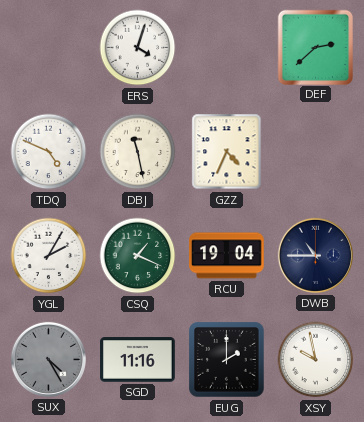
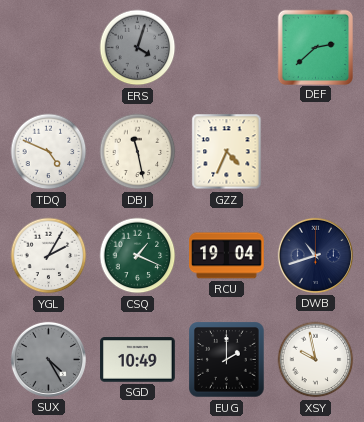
ERS dial: white -> grey (138, 48)
DWB: 10:45 -> 10:42 (315, 255)
SGD: 11:16 -> 10:49 (138, 360)
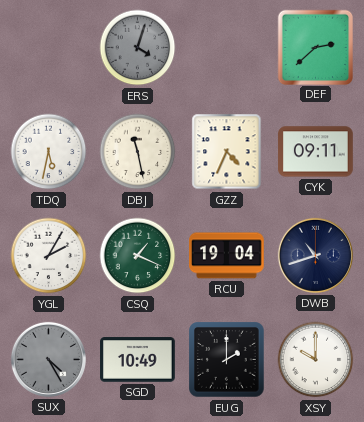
TDQ: 4:49 -> 5:32 (49, 152)
CYK: none -> 09:11 (316, 152)
XSY: 9:58 -> 10:00 (316, 360)
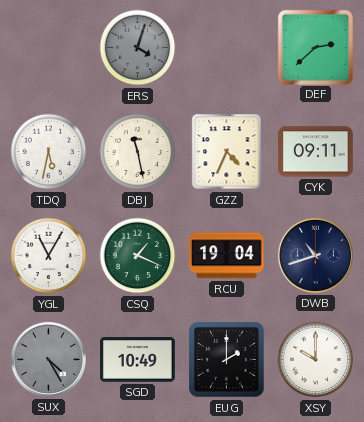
YGL: 2:05 -> 11:05 (49, 256)
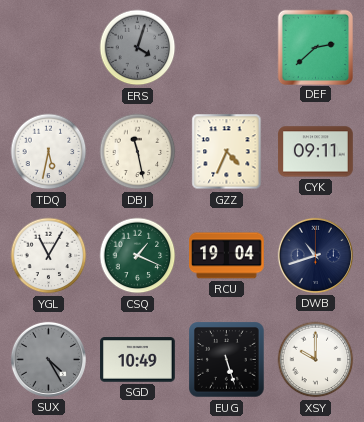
EUG: 2:00 -> 5:27 (227, 360)
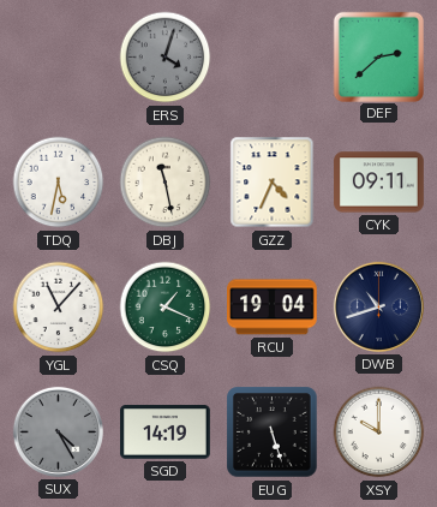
YGL: 11:05 -> 11:07 (59, 308)
SGD: 10:49 -> 14:19 (166, 433)
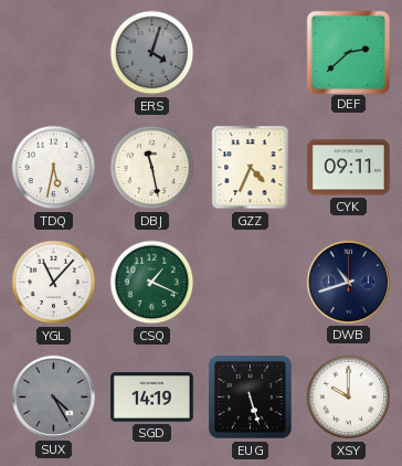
RCU: 19:04 -> none (273, 308)
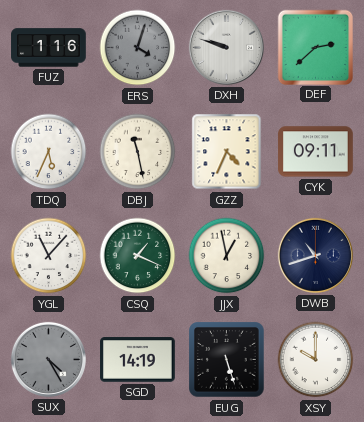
FUZ: none -> 1:16 (49, 48)
DXH: none -> 9:48 (226, 47)
TDQ: 5:32 -> 5:34 (49, 152)
JJX: none -> 12:58 (227, 256)
